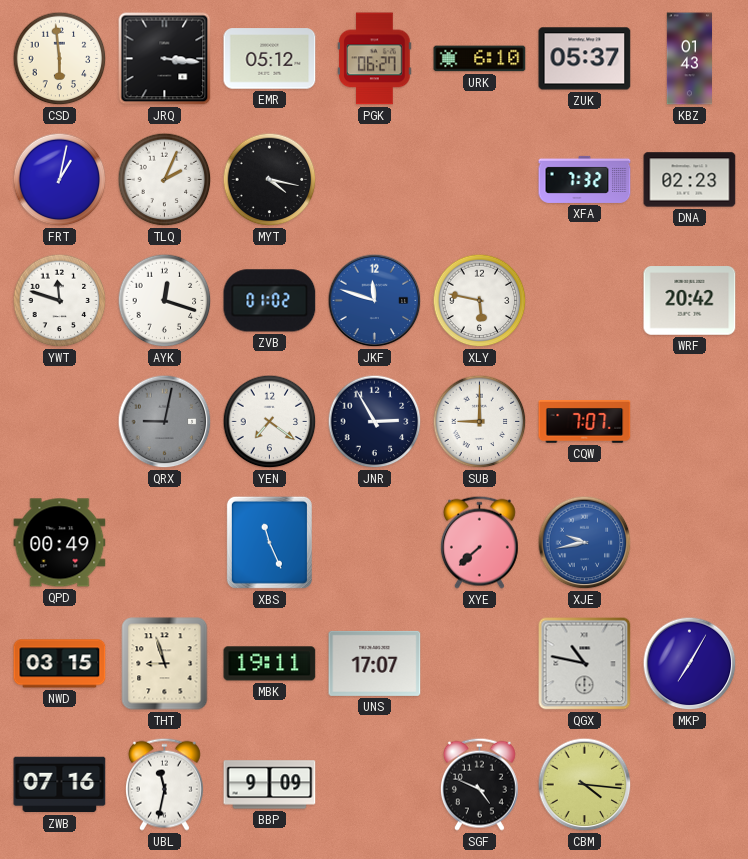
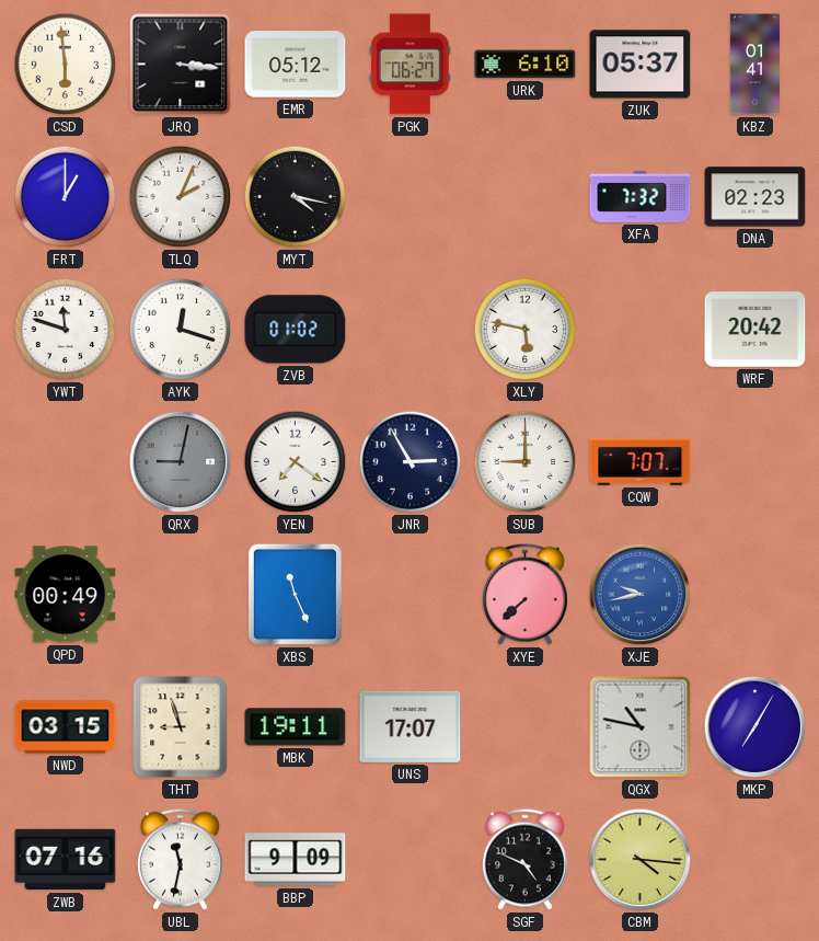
KBZ: 01:43 -> 01:41 (755, 65)
FRT: 1:02 -> 1:00 (66, 197)
JKF: 11:48 -> none (375, 301)
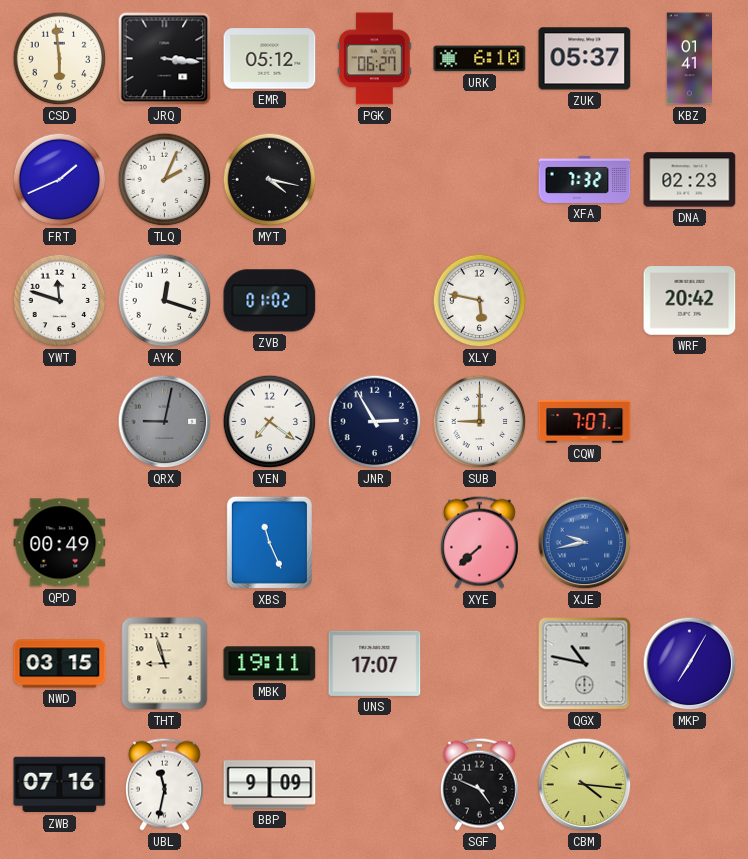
FRT: 1:00 -> 1:41 (60, 180)
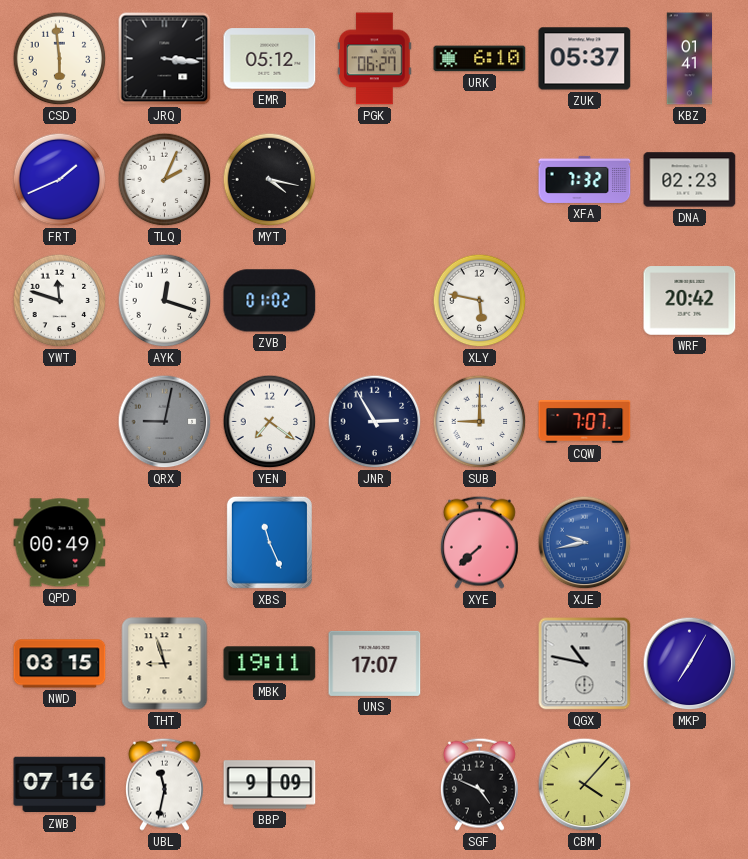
CBM: 4:16 -> 4:07 (585, 785)
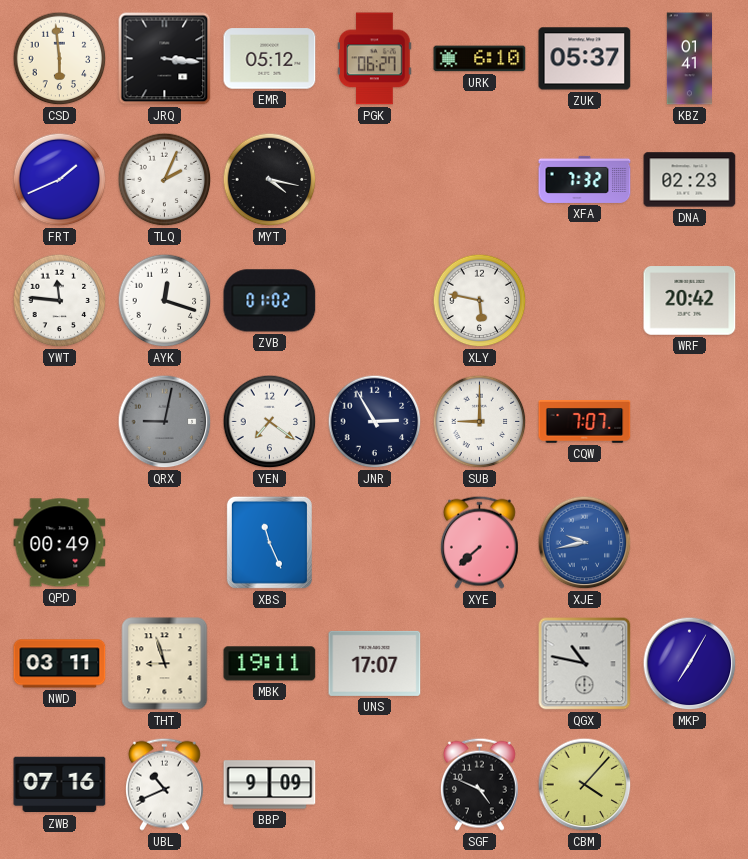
YWT: 11:48 -> 11:46 (60, 301)
NWD: 03:15 -> 03:11 (60, 664)
UBL: 11:32 -> 10:41 (164, 784)
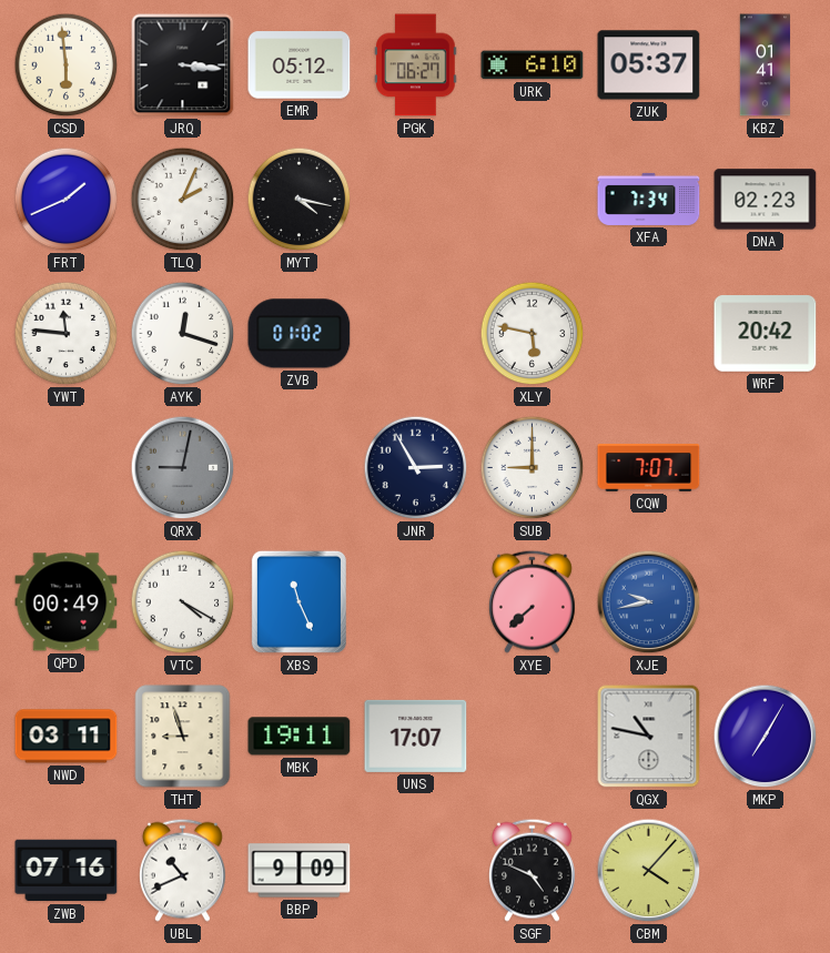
XFA: 7:32 -> 7:34 (649, 199)
YEN: 7:21 -> none (270, 422)
VTC: none -> 4:20 (183, 602)
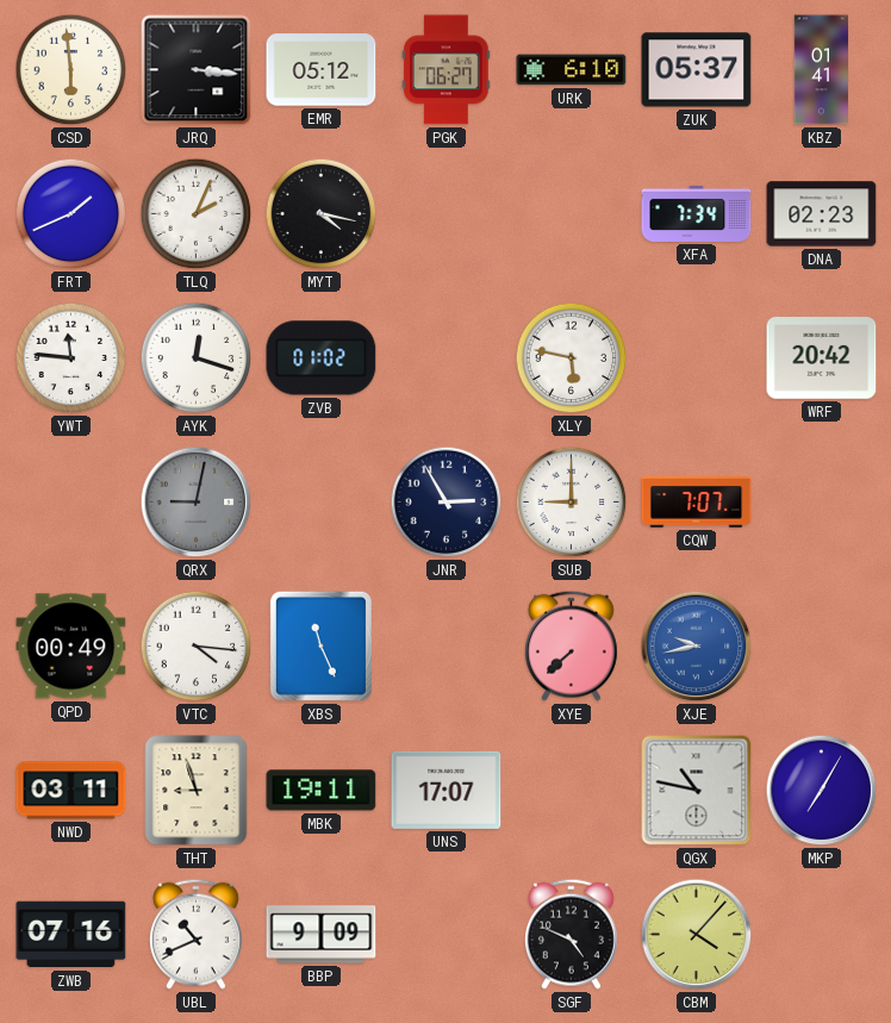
VTC: 4:20 -> 4:16 (197, 647)
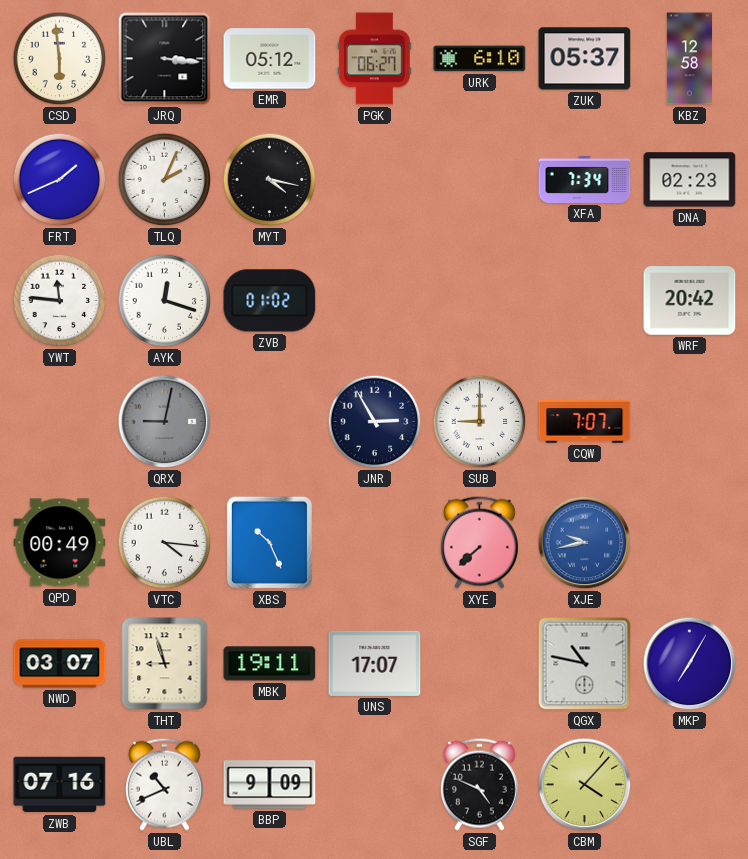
KBZ: 01:41 -> 12:58 (690, 59)
XLY: 5:47 -> none (572, 358)
XBS: 11:26 -> 10:26 (269, 542)
NWD: 03:11 -> 03:07 (60, 664)
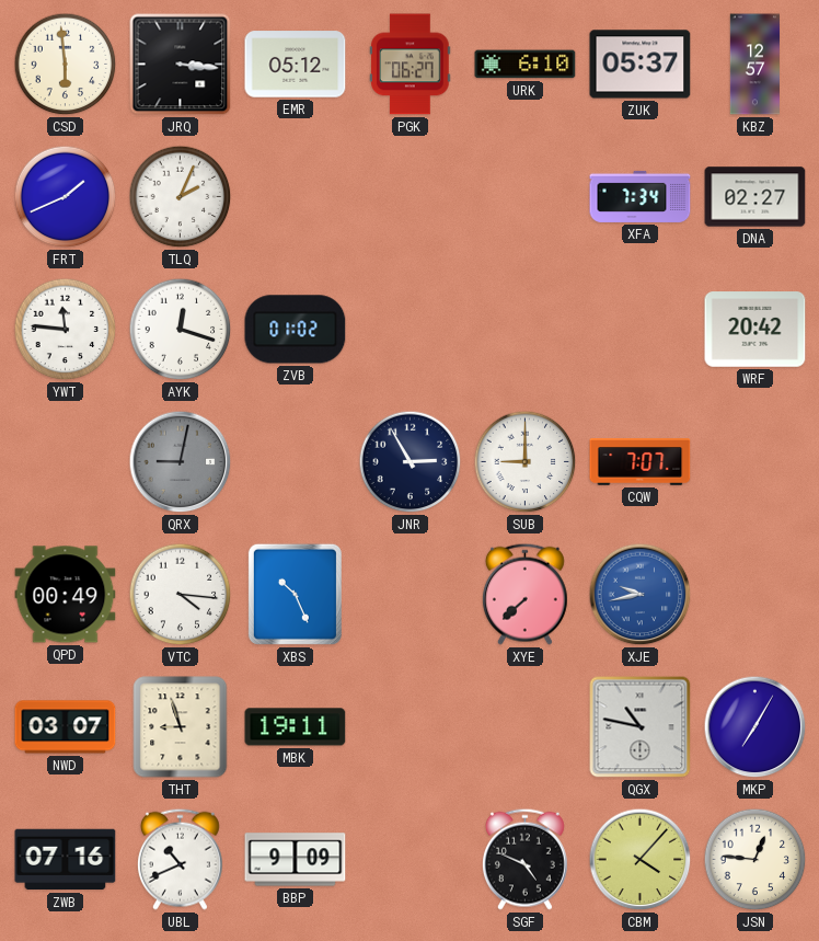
KBZ: 12:58 -> 12:57 (755, 65)
MYT: 4:17 -> none (270, 180)
DNA: 02:23 -> 02:27 (755, 197)
UNS: 17:07 -> none (375, 663)
JSN: none -> 12:46 (755, 860)
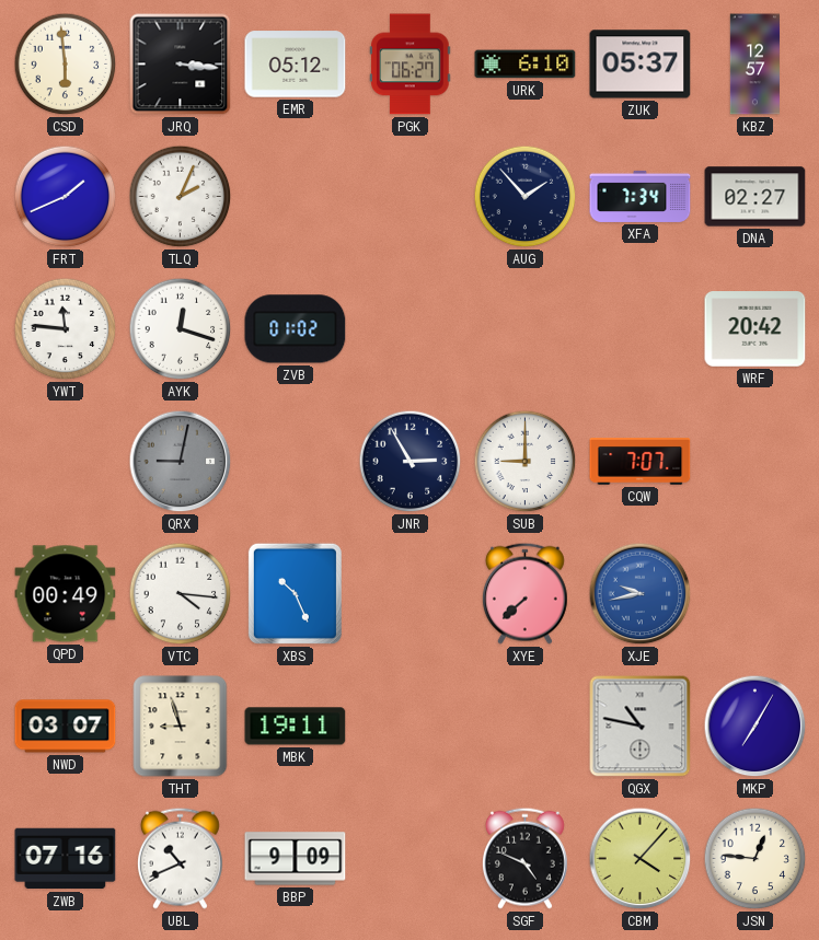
AUG: none -> 1:53 (526, 197)
